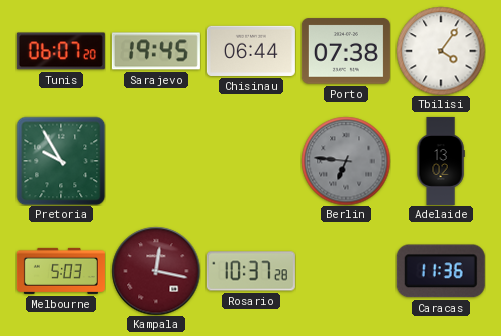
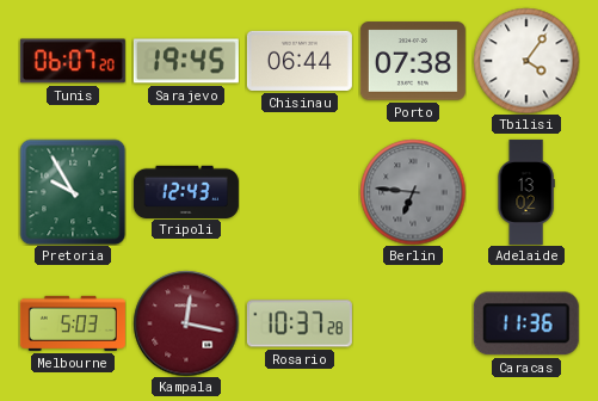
Tripoli: none -> 12:43 (186, 191)
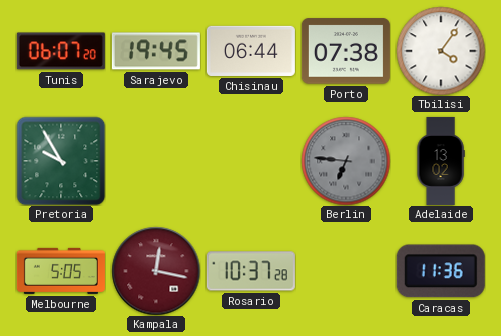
Tripoli: 12:43 -> none (186, 191)
Melbourne: 5:03 -> 5:05 (61, 271)
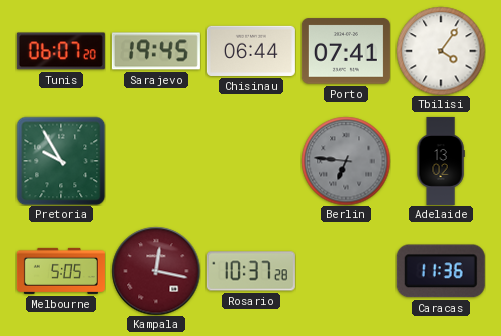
Porto: 07:38 -> 07:41 (346, 51)
